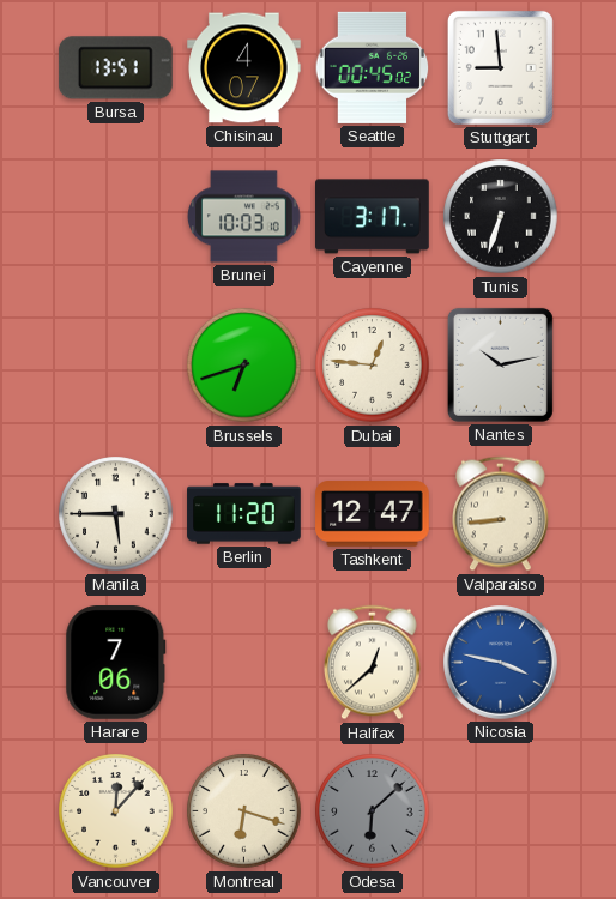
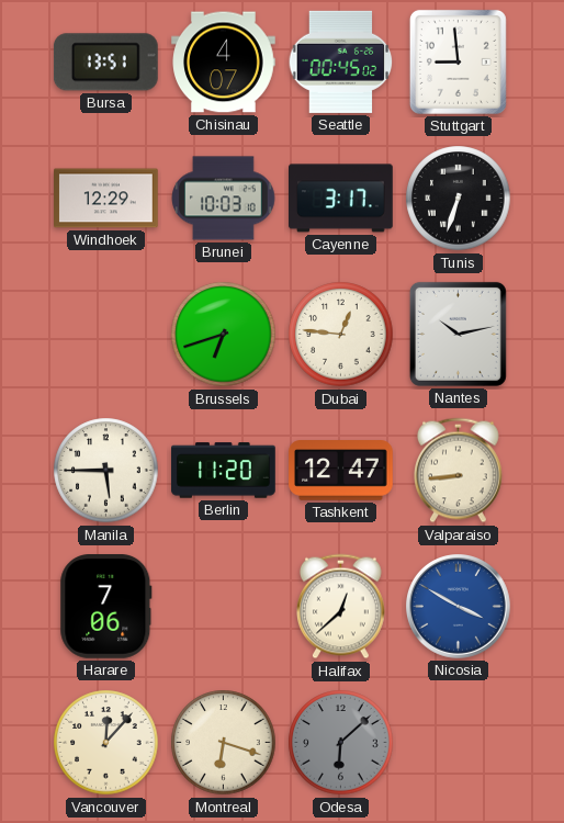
Windhoek: none -> 12:29 (106, 199)
Nicosia: 3:47 -> 3:50 (459, 607)
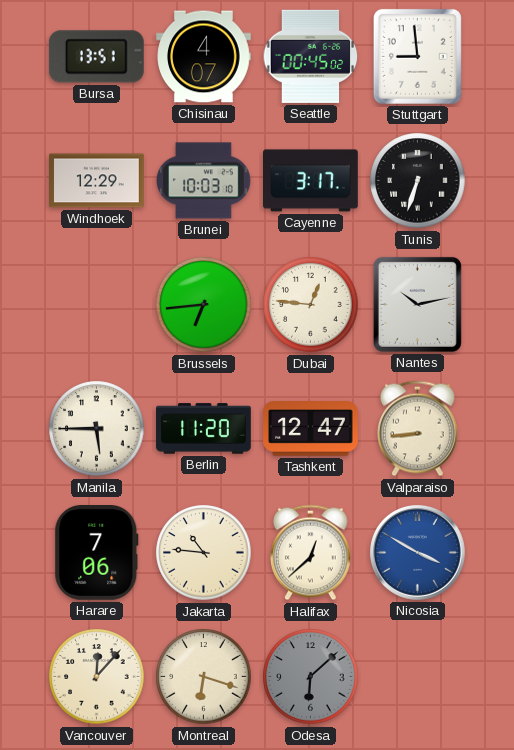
Brussels: 6:42 -> 6:44 (204, 305)
Jakarta: none -> 10:46 (204, 553)
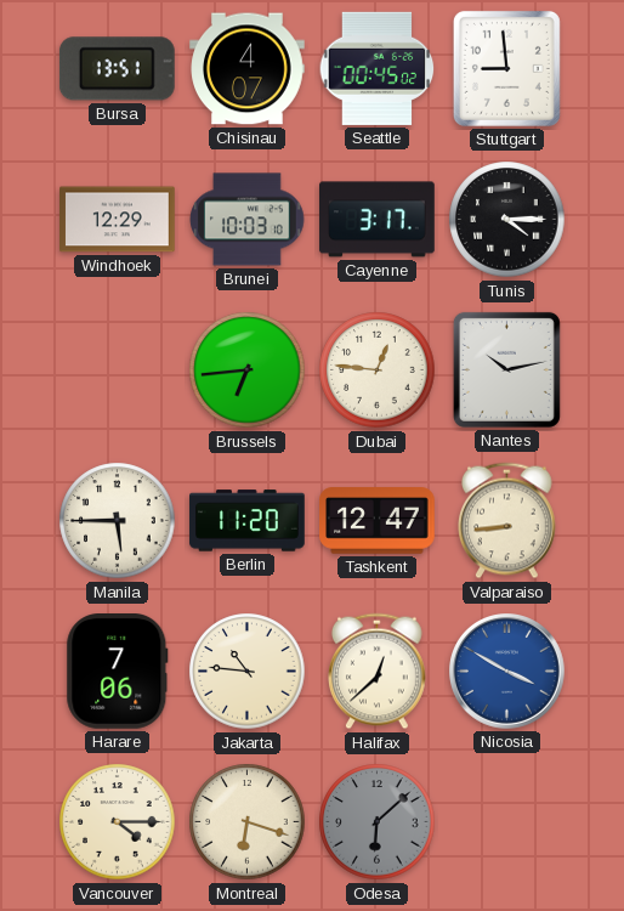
Tunis: 6:33 -> 4:15 (507, 220)
Vancouver: 12:07 -> 4:15 (118, 822)
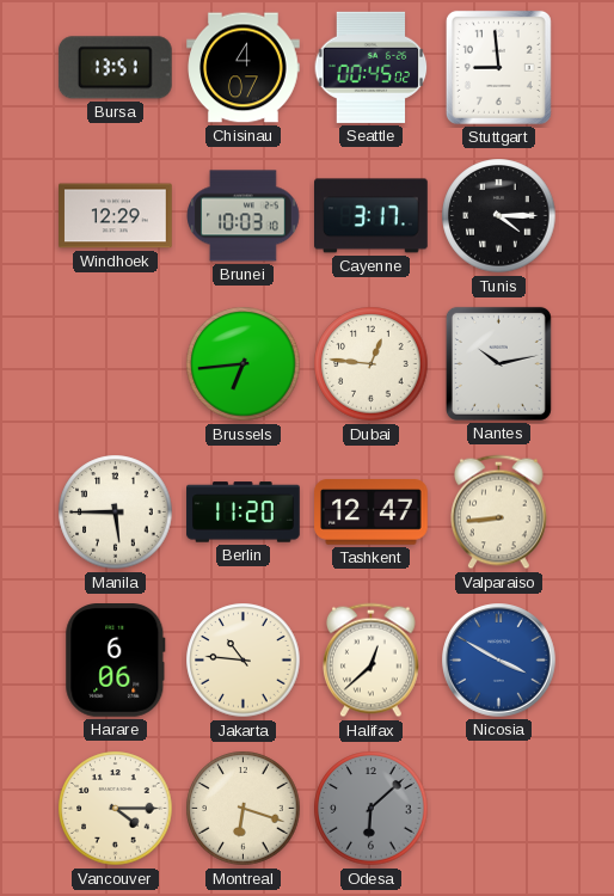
Harare: 7:06 -> 6:06 (116, 661)
